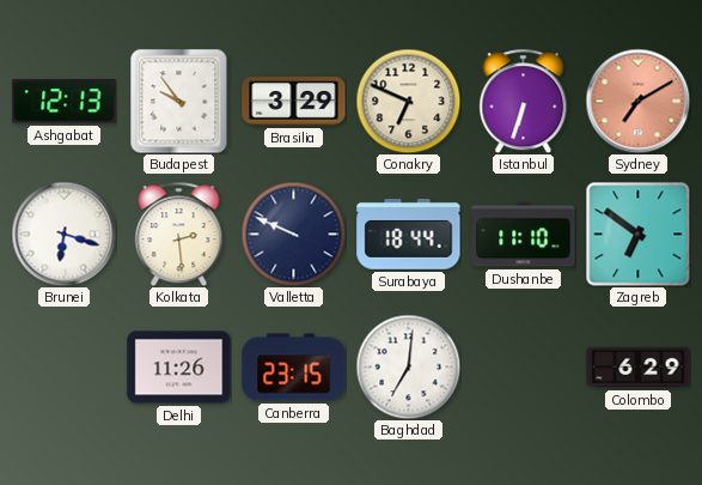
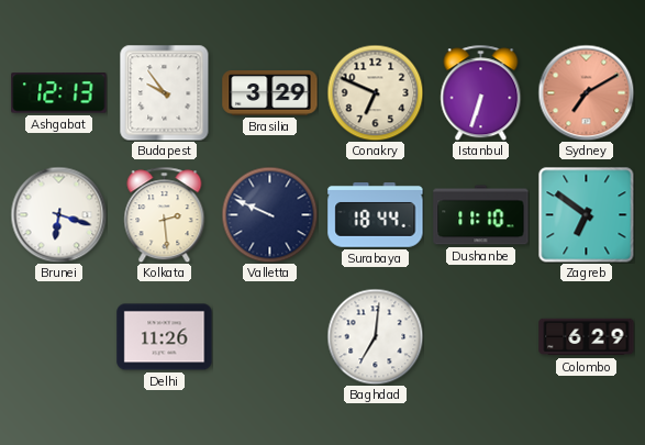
Canberra: 23:15 -> none (294, 368)
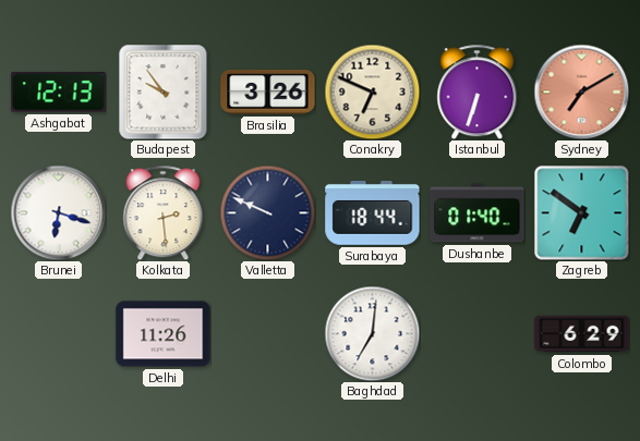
Brasilia: 3:29 -> 3:26 (268, 93)
Dushanbe: 11:10 -> 01:40 (478, 213)
